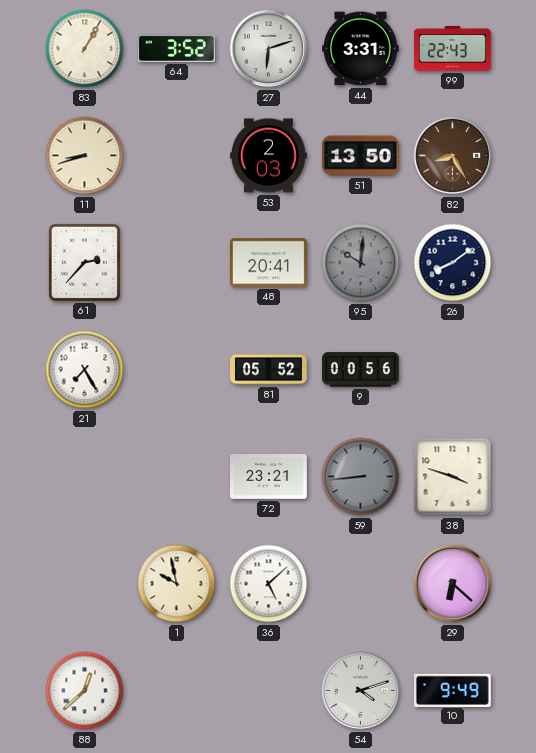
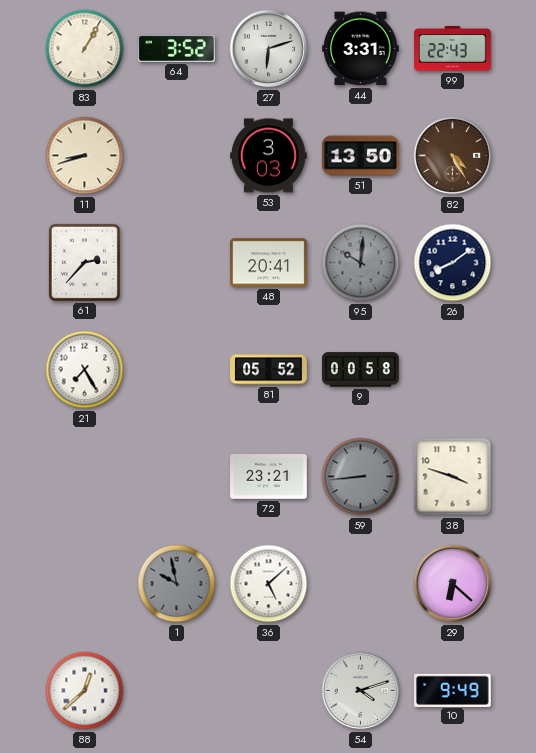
53: 2:03 -> 3:03 (269, 156)
82: 8:25 -> 4:25 (453, 156)
9: 00:56 -> 00:58 (361, 370)
1 dial: cream -> grey (177, 584)
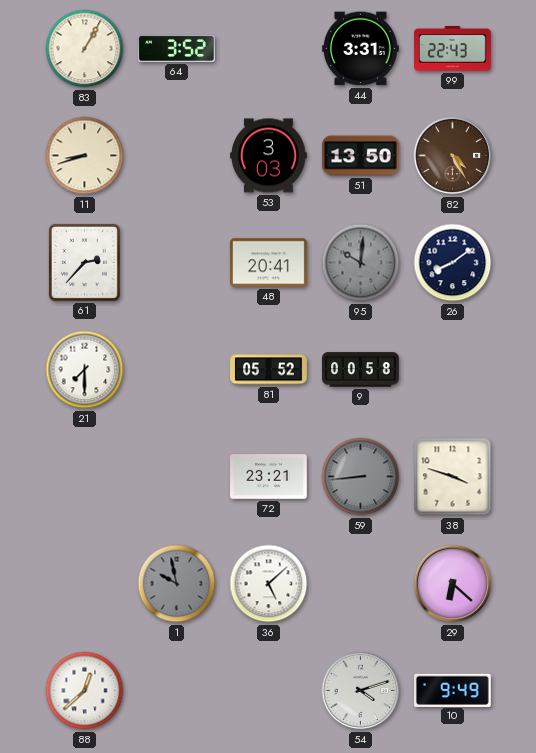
27: 6:12 -> none (269, 49)
21: 7:25 -> 7:30 (85, 370)
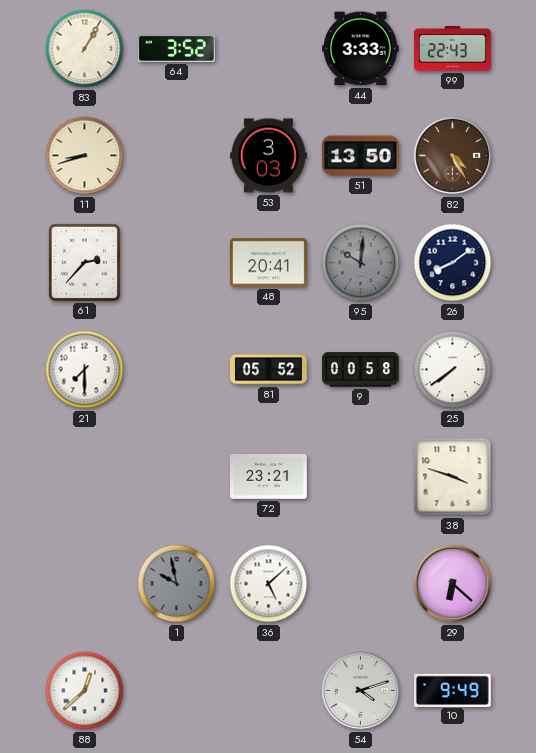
44: 3:31 -> 3:33 (361, 49)
25: none -> 7:39 (453, 370)
59: 8:44 -> none (361, 477)
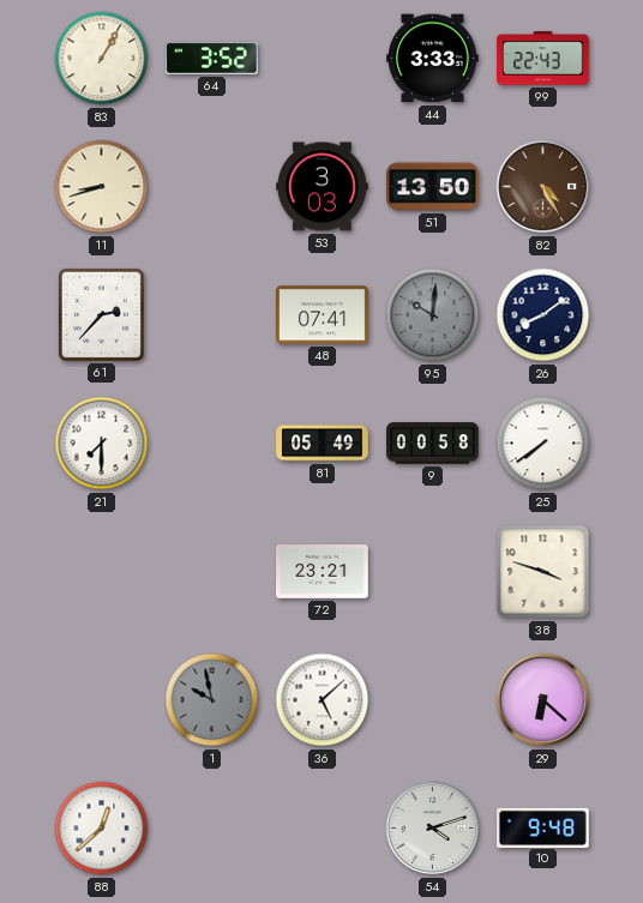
48: 20:41 -> 07:41 (323, 315)
81: 05:52 -> 05:49 (323, 444)
10: 9:49 -> 9:48 (543, 827)
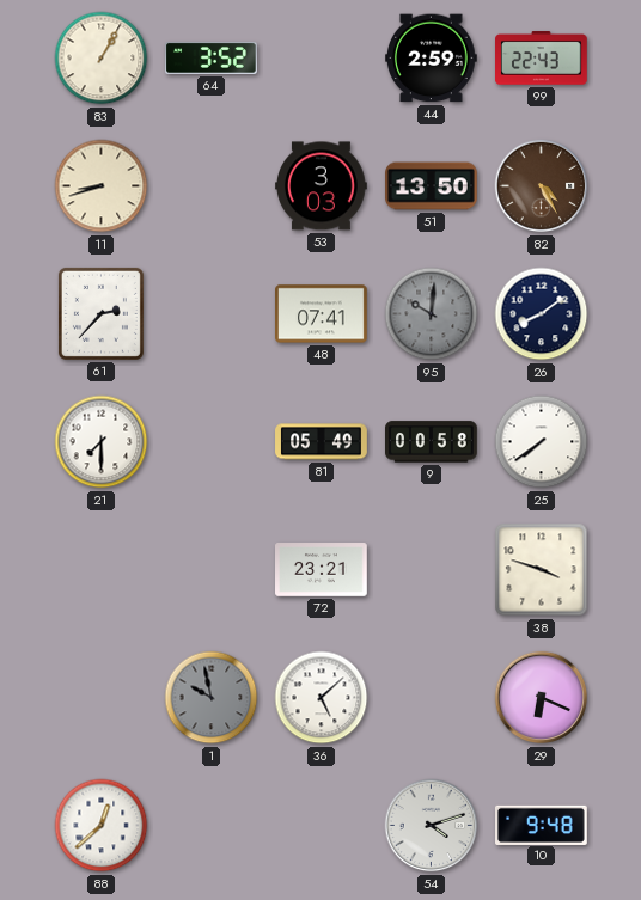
44: 3:33 -> 2:59 (432, 59)
29: 6:22 -> 6:19 (542, 698)
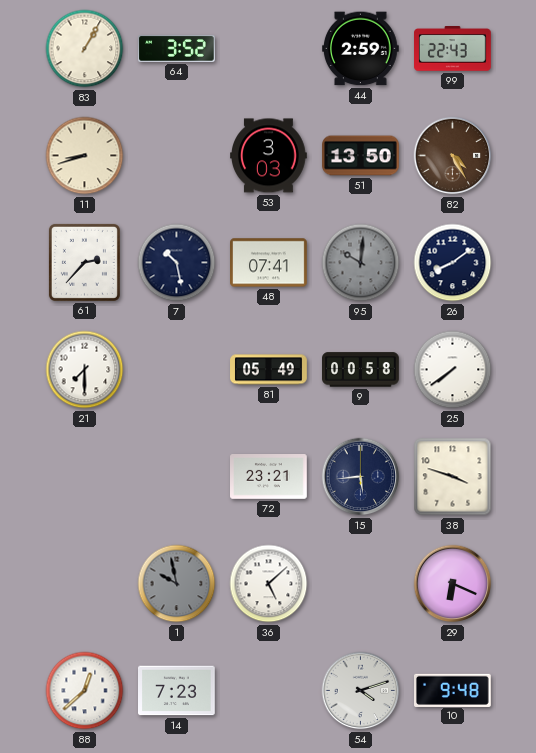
7: none -> 10:28 (177, 263)
15: none -> 5:44 (361, 477)
14: none -> 7:23 (177, 691)
